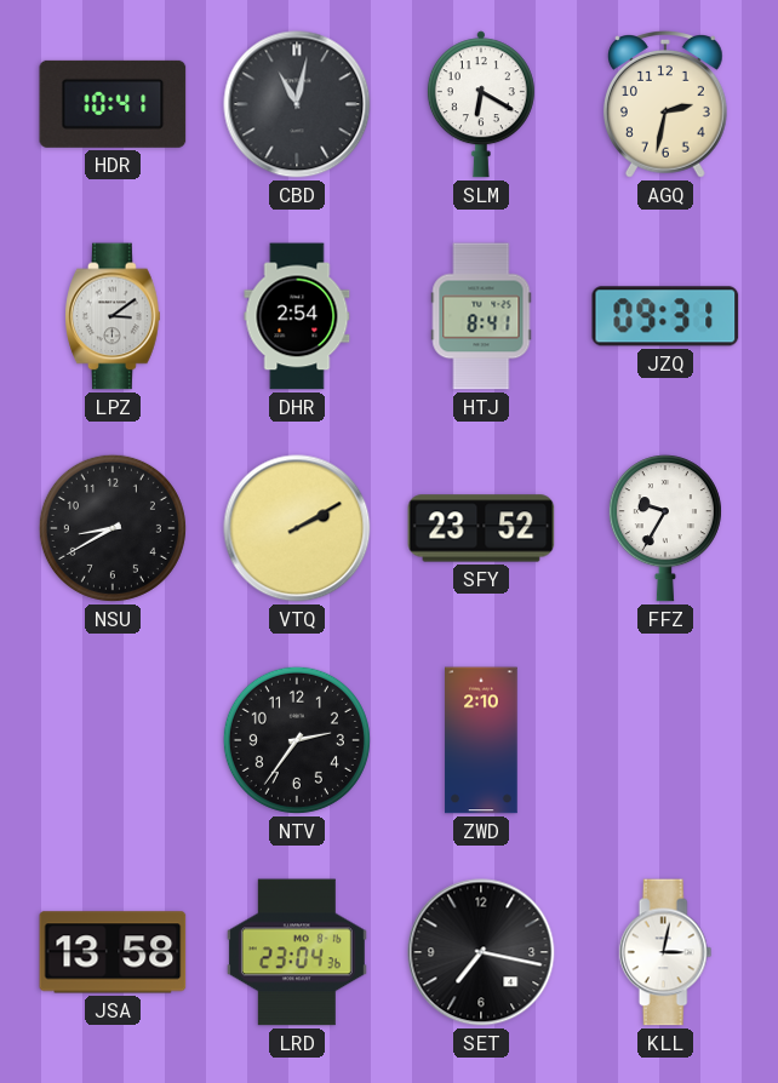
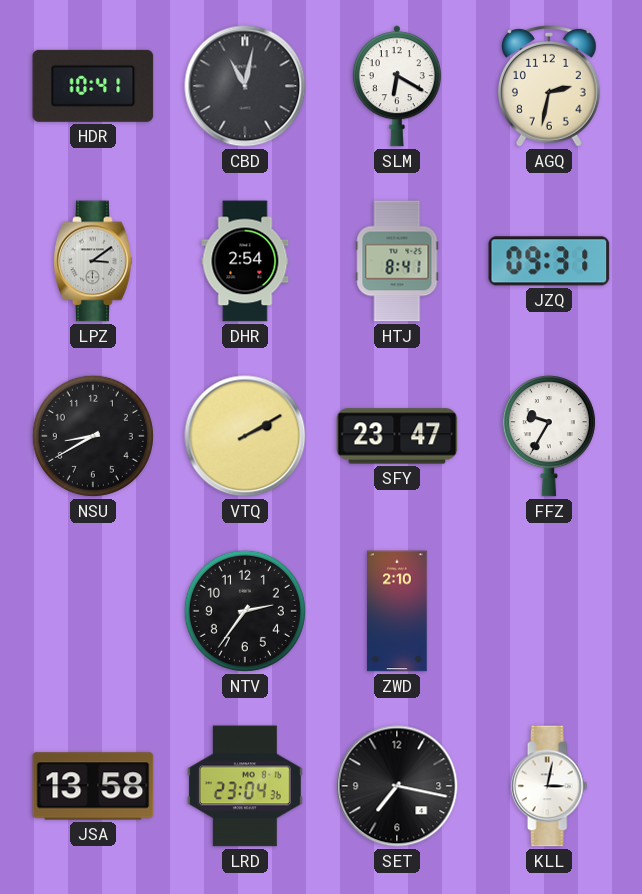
SFY: 23:52 -> 23:47 (397, 436)
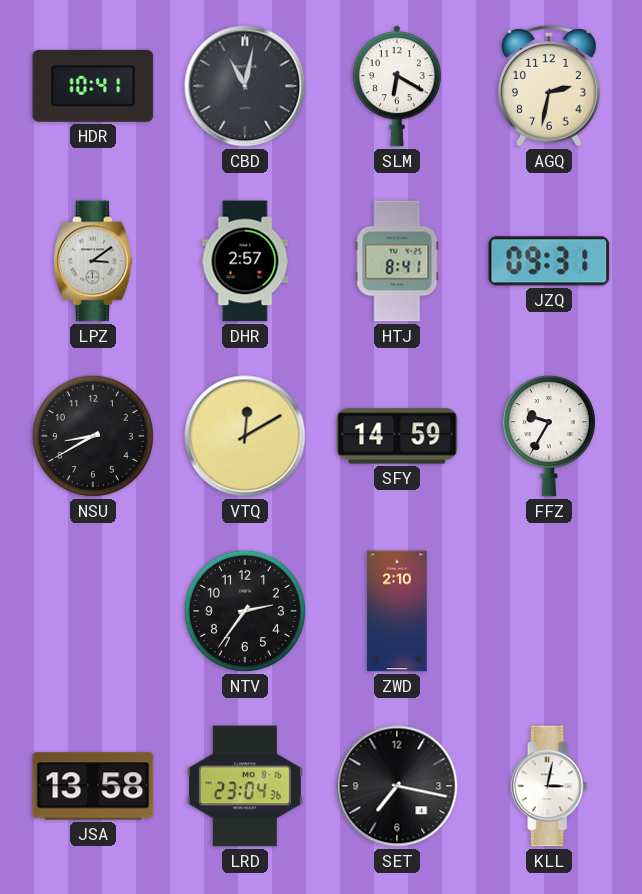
DHR: 2:54 -> 2:57 (245, 261)
VTQ: 2:10 -> 12:10 (245, 436)
SFY: 23:47 -> 14:59 (397, 436)
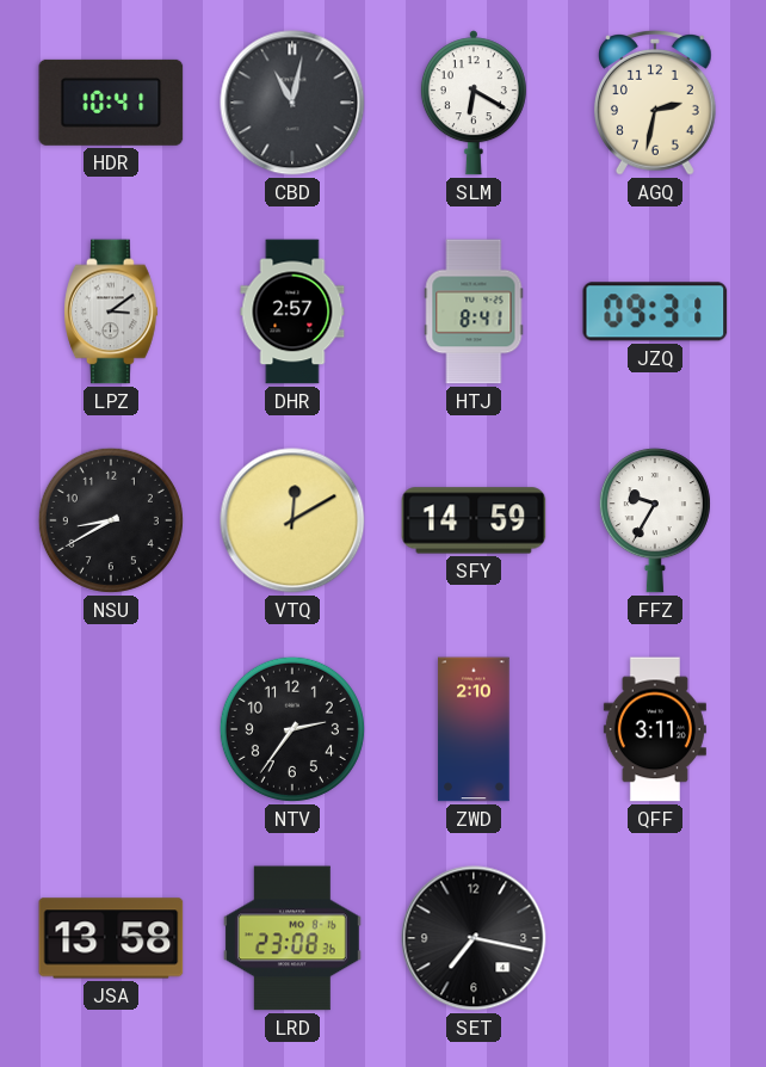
QFF: none -> 3:11 (655, 729)
LRD: 23:04 -> 23:08 (292, 938)
KLL: 3:02 -> none (549, 786)
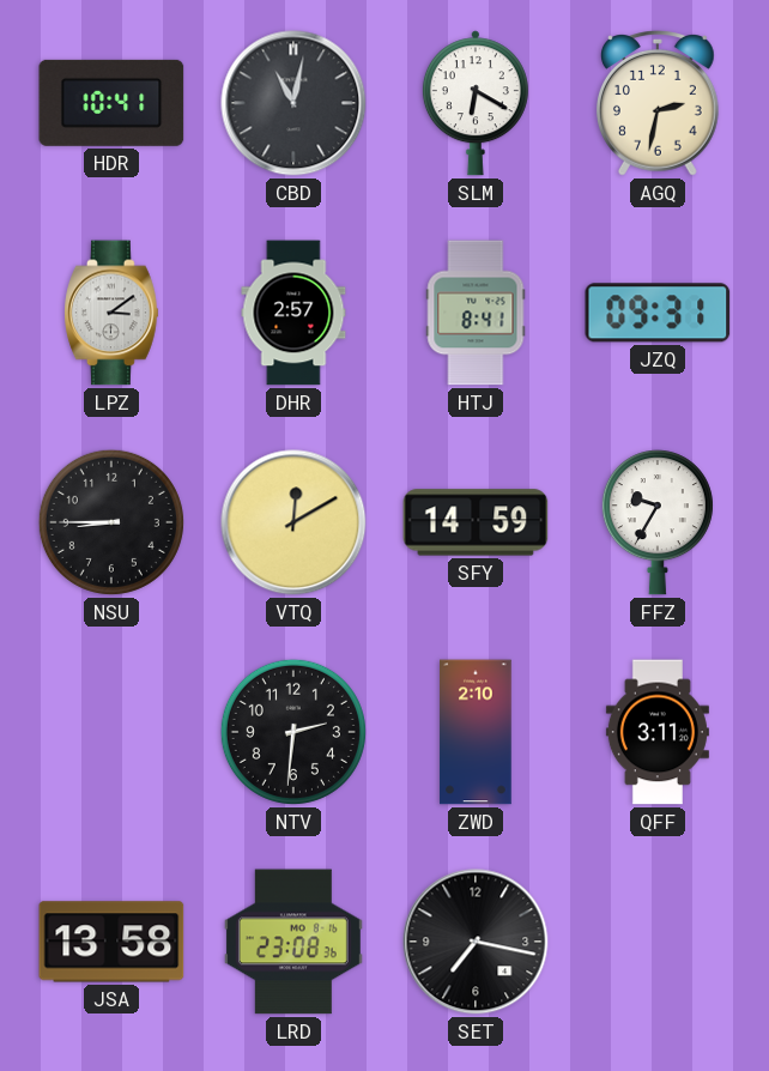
NSU: 8:40 -> 8:45 (111, 522)
NTV: 2:36 -> 2:31 (293, 732)
